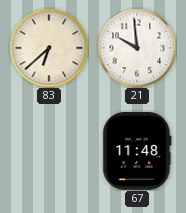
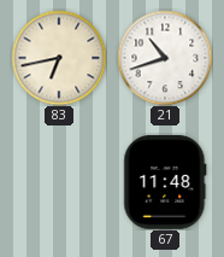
83: 6:38 -> 6:43 (59, 58)
21: 9:59 -> 10:42 (165, 58)
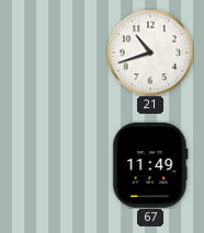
83: 6:43 -> none (59, 58)
67: 11:48 -> 11:49 (150, 165)
